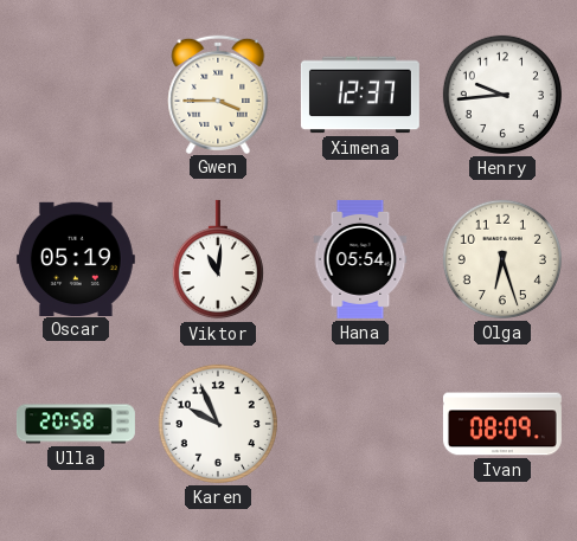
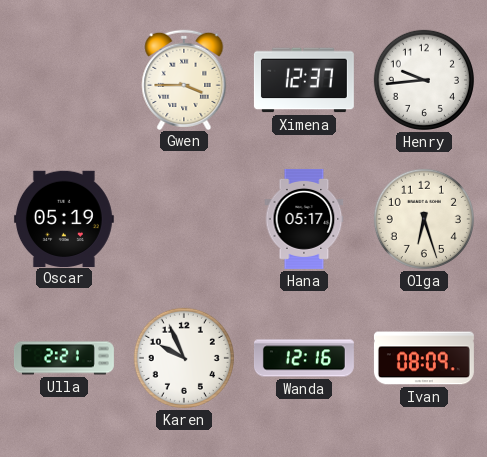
Viktor: 11:01 -> none (218, 259)
Hana: 05:54 -> 05:17 (304, 219)
Ulla: 20:58 -> 2:21 (64, 358)
Wanda: none -> 12:16 (304, 358)
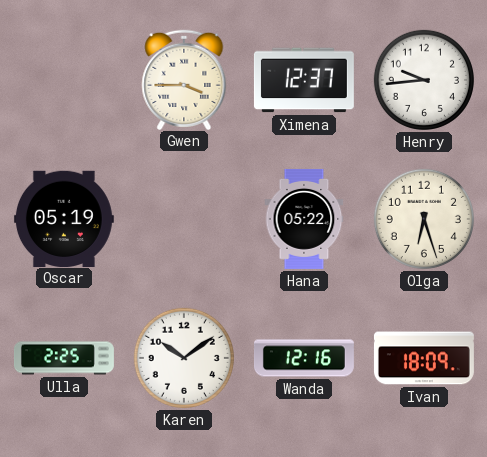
Hana: 05:17 -> 05:22 (304, 219)
Ulla: 2:21 -> 2:25 (64, 358)
Karen: 9:56 -> 10:09 (184, 358)
Ivan: 08:09 -> 18:09 (424, 358)
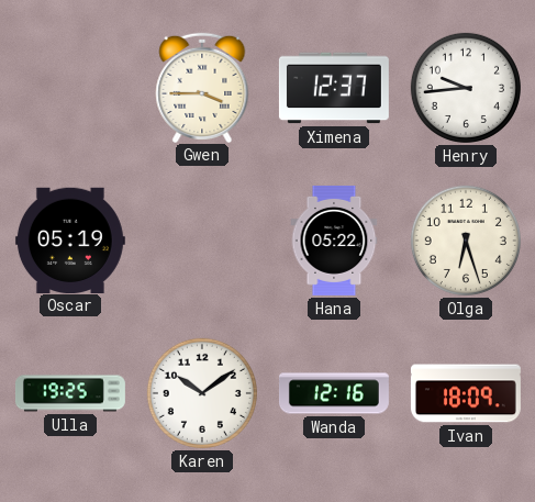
Ulla: 2:25 -> 19:25 (70, 393)
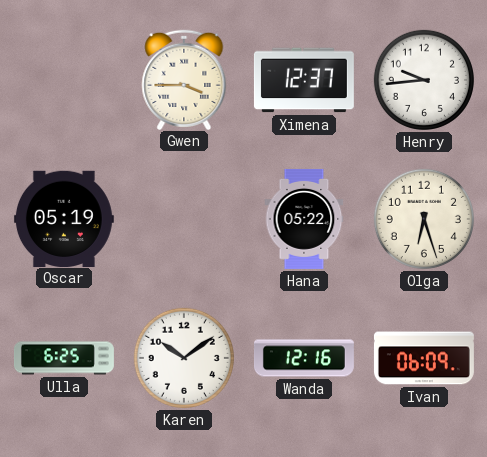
Ulla: 19:25 -> 6:25 (64, 358)
Ivan: 18:09 -> 06:09 (424, 358)
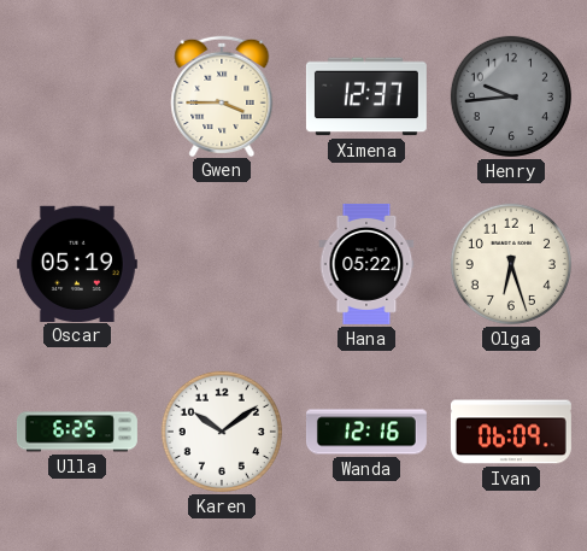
Henry dial: white -> grey (511, 96)
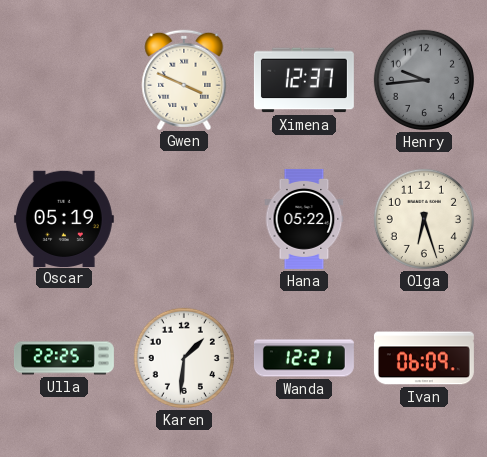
Gwen: 3:45 -> 3:49 (184, 79)
Ulla: 6:25 -> 22:25 (64, 358)
Karen: 10:09 -> 1:31 (184, 358)
Wanda: 12:16 -> 12:21 (304, 358)
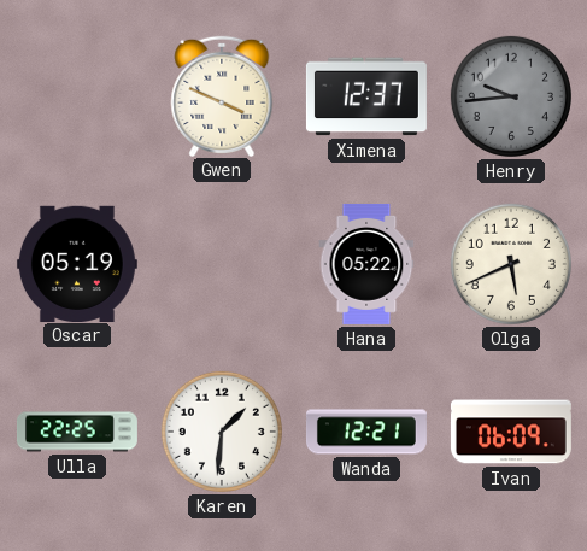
Olga: 6:27 -> 5:41 (511, 264)
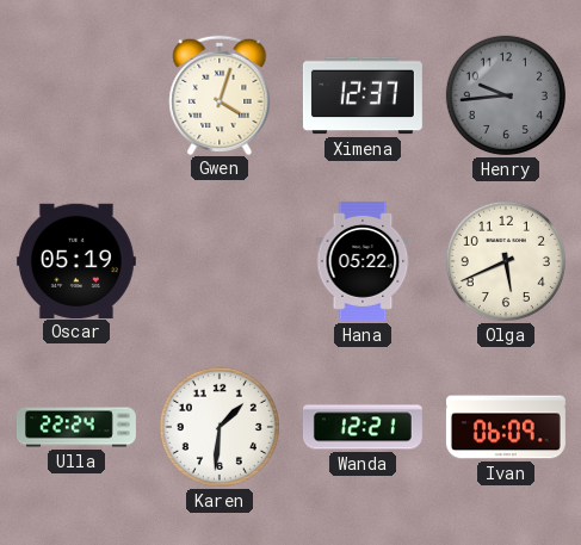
Gwen: 3:49 -> 4:03 (220, 94)
Ulla: 22:25 -> 22:24 (76, 427)
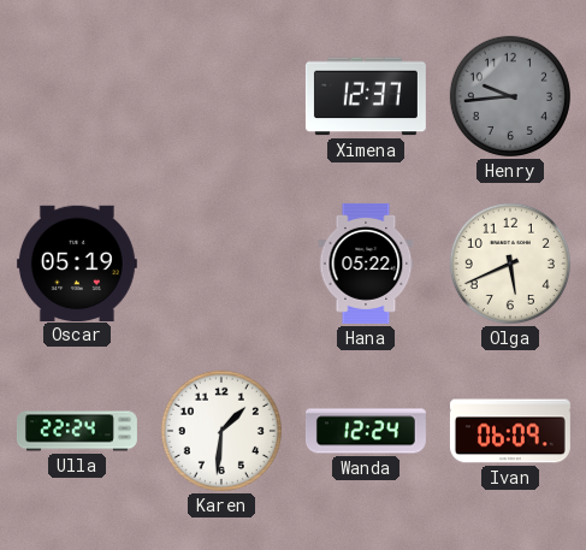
Gwen: 4:03 -> none (220, 94)
Wanda: 12:21 -> 12:24 (366, 431)
